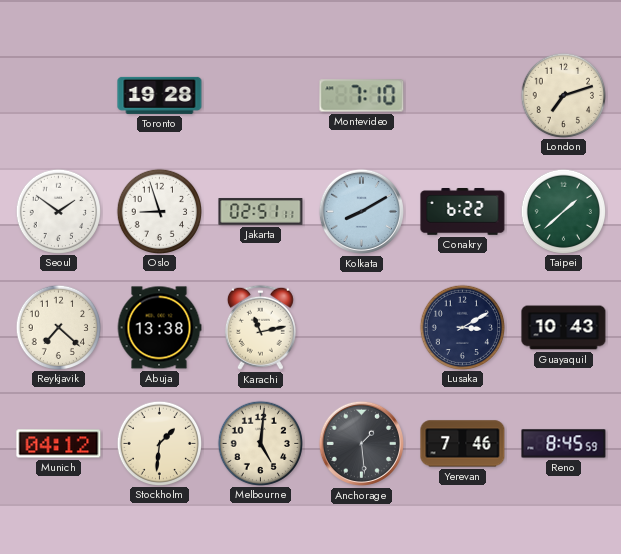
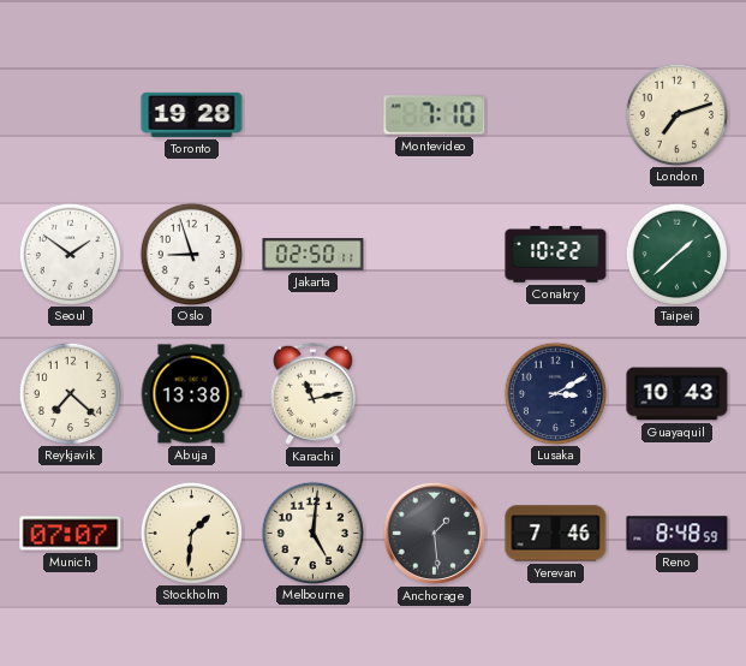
Jakarta: 02:51 -> 02:50 (314, 255)
Kolkata: 8:10 -> none (361, 211)
Conakry: 6:22 -> 10:22 (556, 255)
Munich: 04:12 -> 07:07 (71, 534)
Reno: 8:45 -> 8:48 (678, 534)
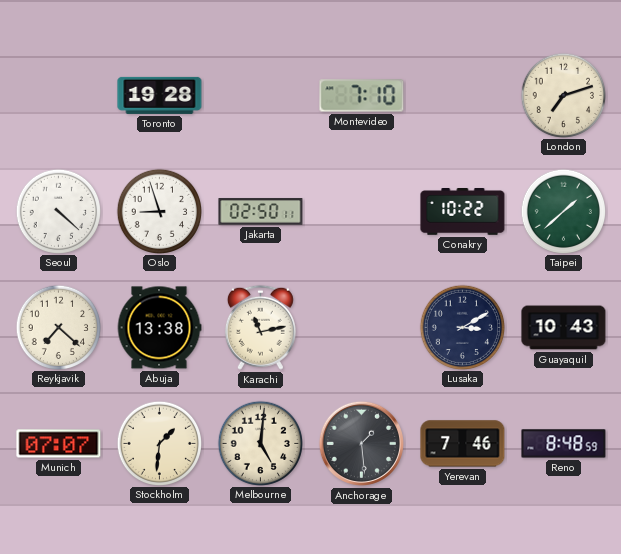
Seoul: 1:51 -> 4:22 (58, 211)
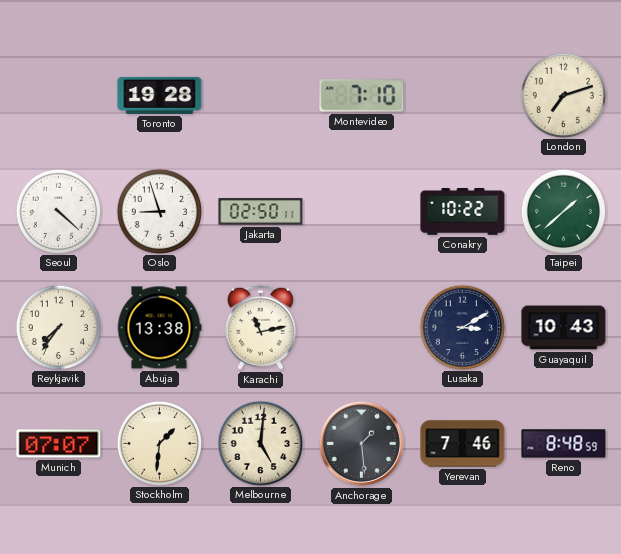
Reykjavik: 7:22 -> 7:36 (58, 327)
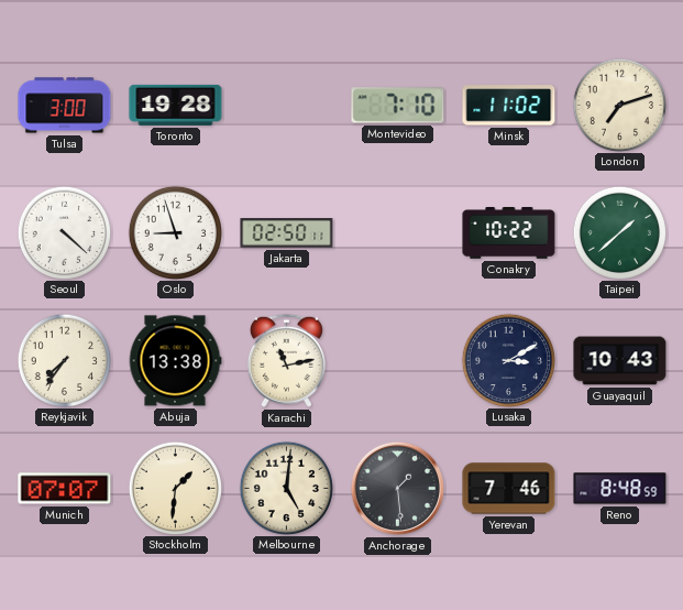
Tulsa: none -> 3:00 (65, 106)
Minsk: none -> 11:02 (509, 106)
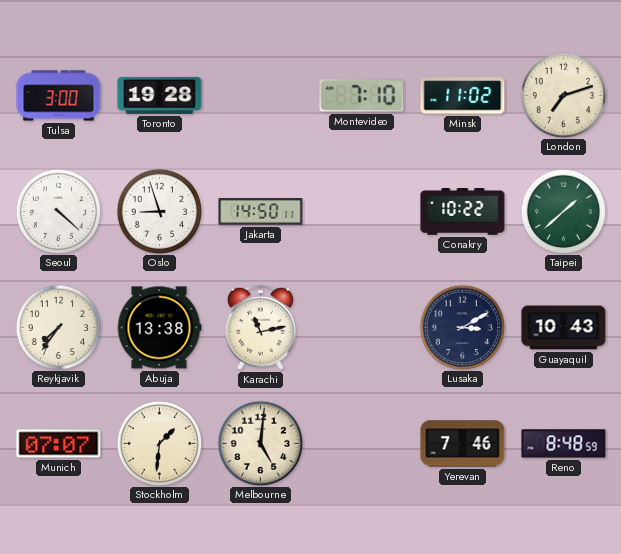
Jakarta: 02:50 -> 14:50 (261, 212)
Anchorage: 1:29 -> none (397, 488)
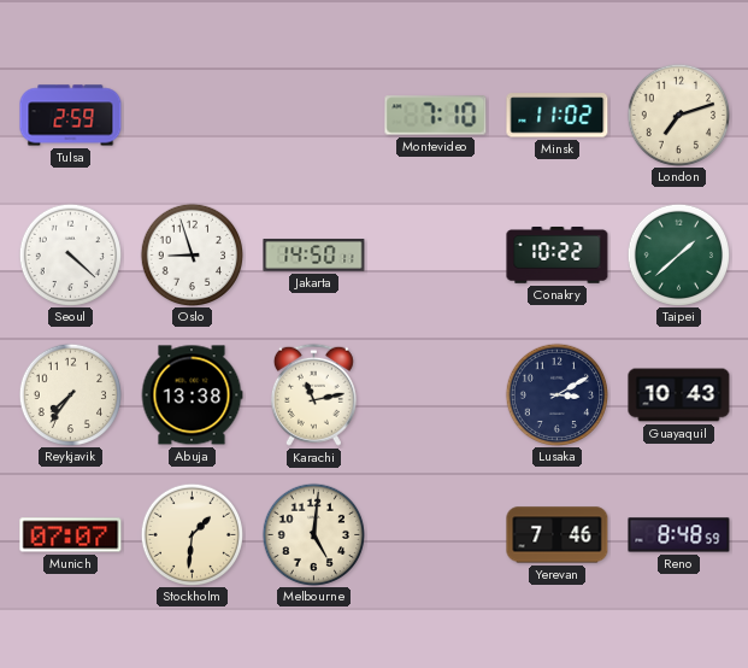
Tulsa: 3:00 -> 2:59 (71, 116)
Toronto: 19:28 -> none (160, 95)
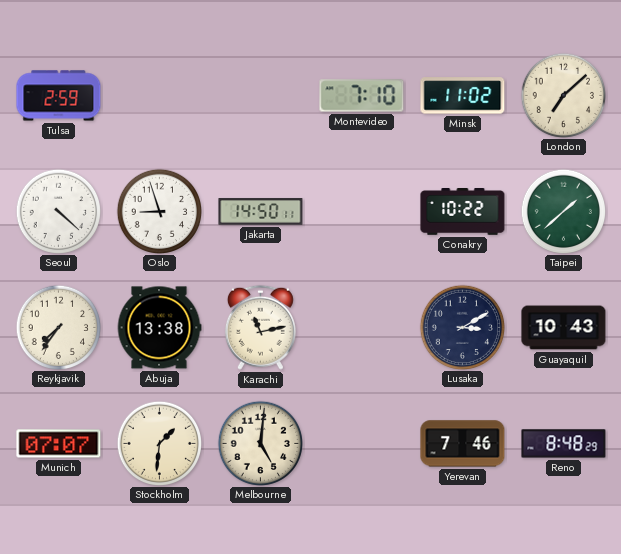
London: 7:12 -> 7:08 (563, 95)
Reno: 8:48:59 -> 8:48:29 (564, 444)
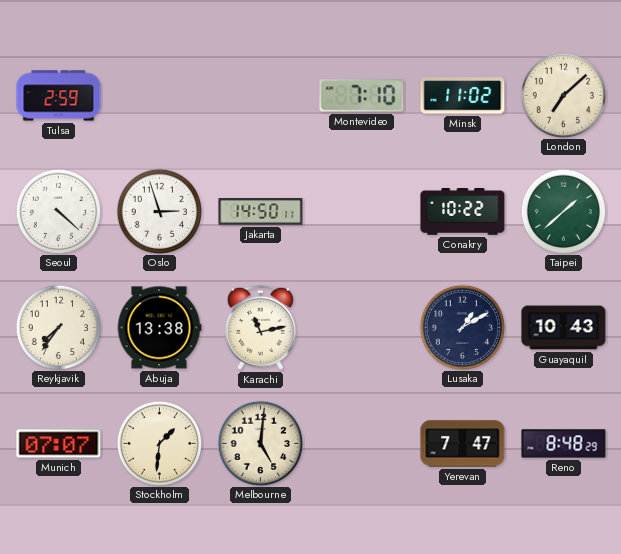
Oslo: 8:57 -> 2:57 (159, 211)
Lusaka: 3:10 -> 1:10 (462, 327)
Yerevan: 7:46 -> 7:47 (463, 444)
